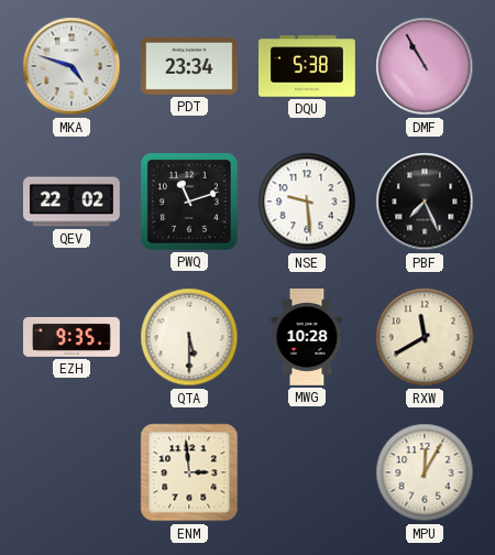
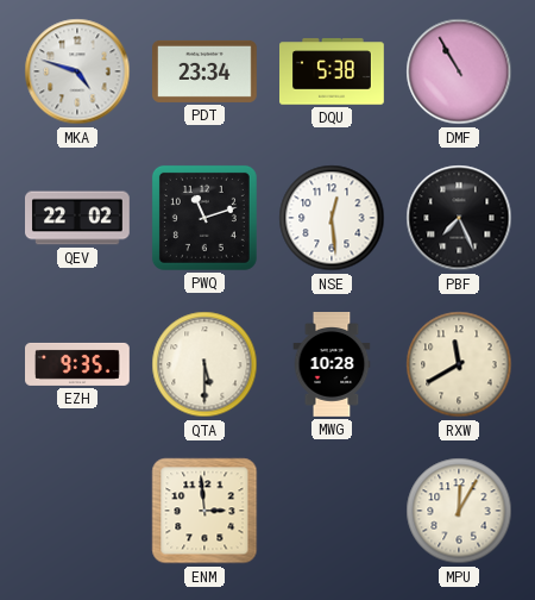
NSE: 9:29 -> 12:29 (332, 218)
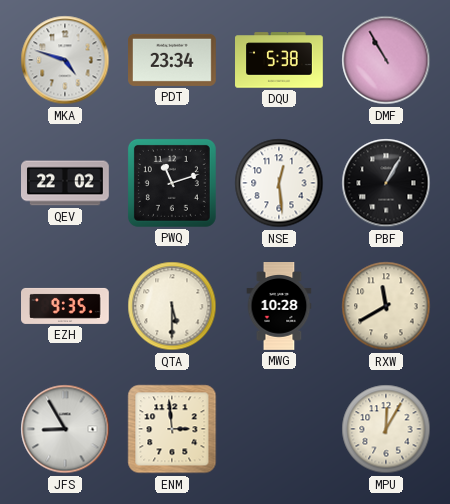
PBF: 7:26 -> 1:05 (386, 183)
JFS: none -> 8:55 (65, 429)
